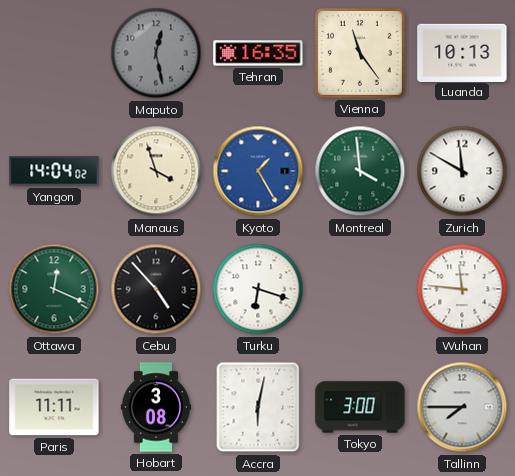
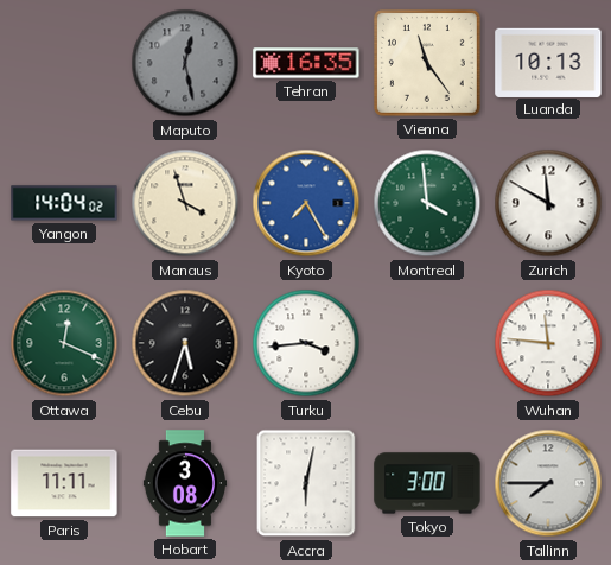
Kyoto: 1:25 -> 7:25 (306, 203)
Cebu: 4:53 -> 5:33 (185, 343)
Turku: 6:18 -> 3:44 (306, 343)
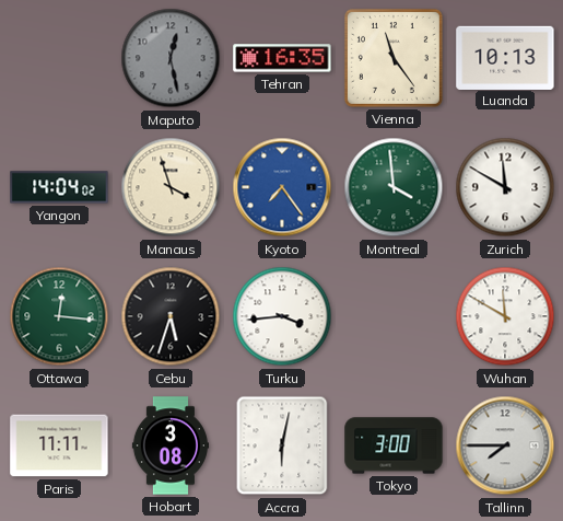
Kyoto: 7:25 -> 7:24 (282, 187)
Ottawa: 12:19 -> 12:16 (59, 316)
Wuhan: 11:46 -> 11:50 (505, 316)
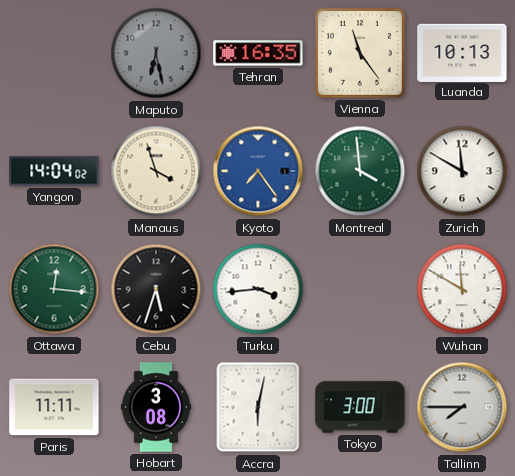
Maputo: 12:28 -> 6:28 (156, 53)
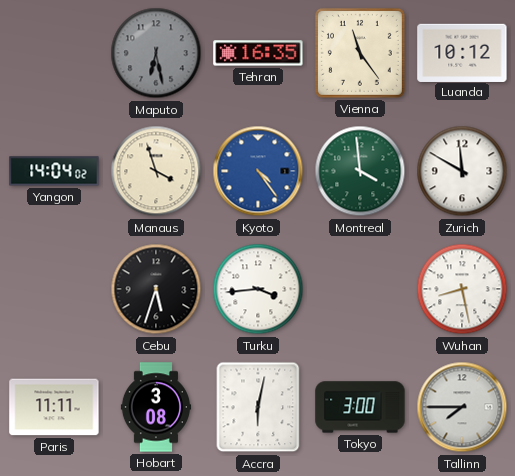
Luanda: 10:13 -> 10:12 (462, 52)
Kyoto: 7:24 -> 4:24 (258, 171)
Ottawa: 12:16 -> none (54, 289)
Wuhan: 11:50 -> 8:28 (462, 289)
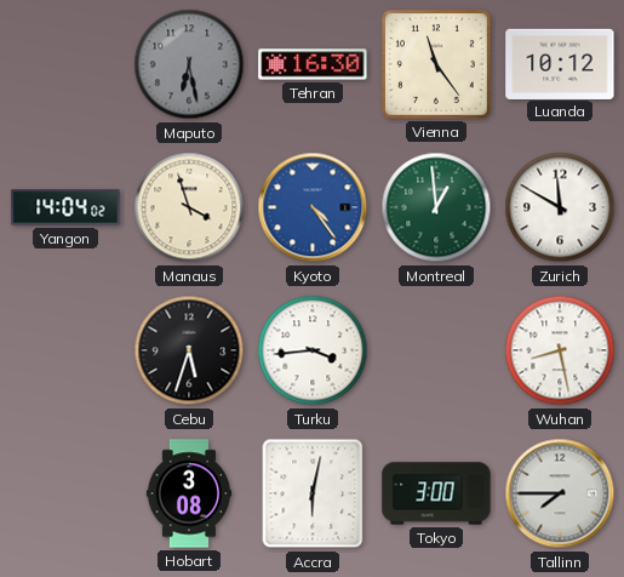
Tehran: 16:35 -> 16:30 (313, 64)
Montreal: 3:59 -> 12:59 (436, 207)
Paris: 11:11 -> none (54, 407)
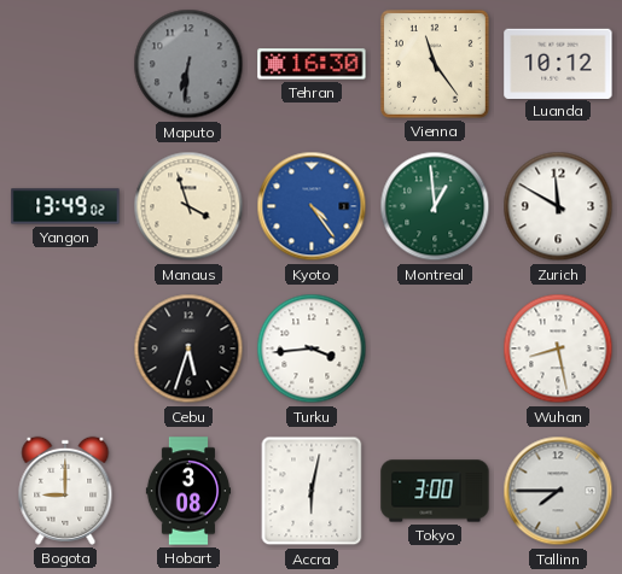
Maputo: 6:28 -> 6:31 (188, 64)
Yangon: 14:04 -> 13:49 (65, 206)
Bogota: none -> 9:00 (65, 491)
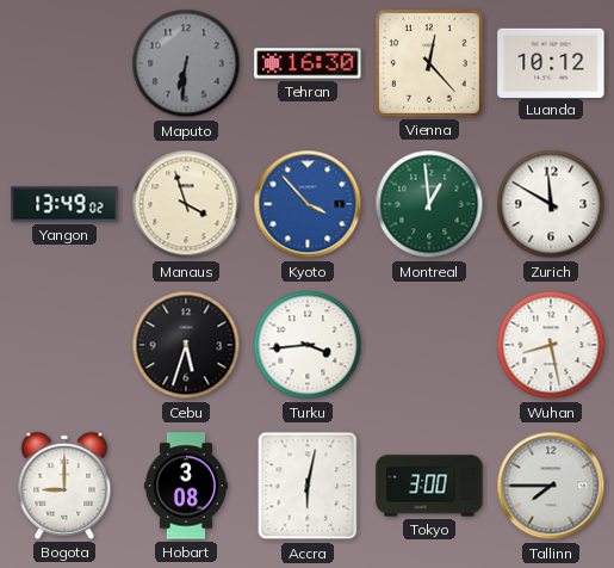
Vienna: 11:24 -> 12:23 (429, 63)
Kyoto: 4:24 -> 3:53 (308, 204)
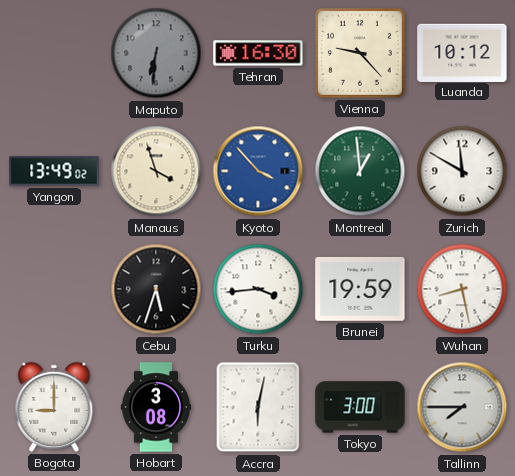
Vienna: 12:23 -> 9:23 (360, 53)
Brunei: none -> 19:59 (360, 289)
